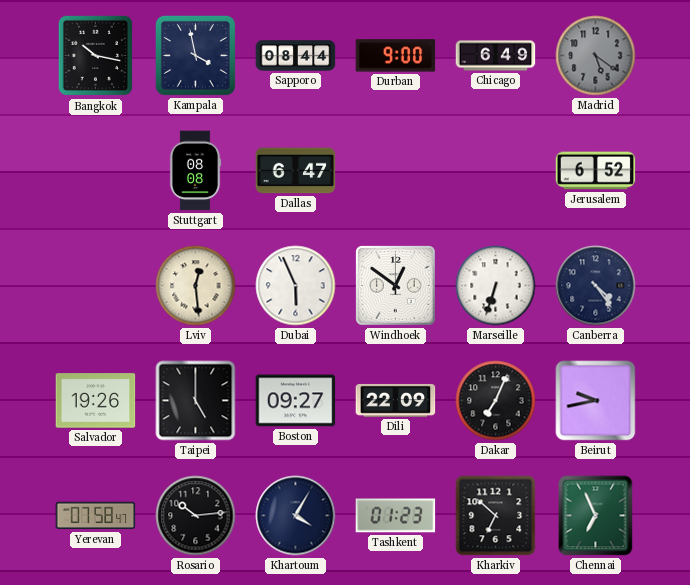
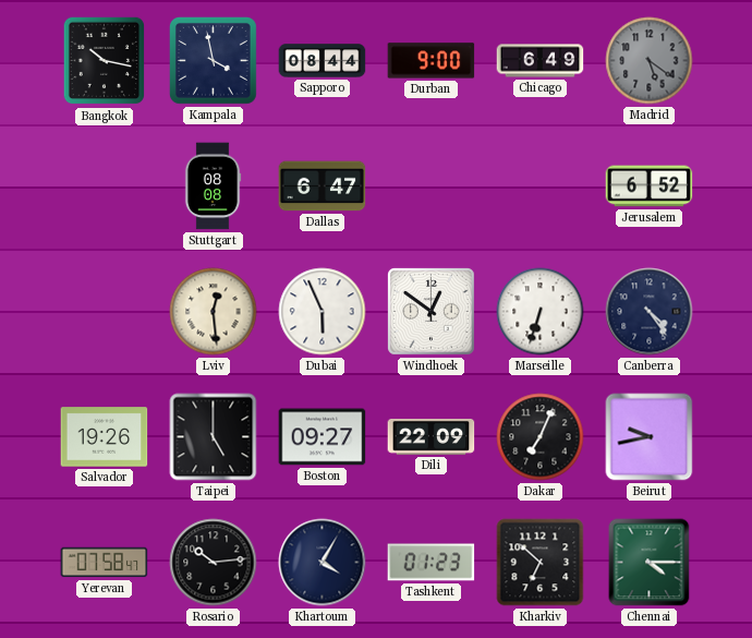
Chennai: 6:56 -> 4:15 (650, 563)
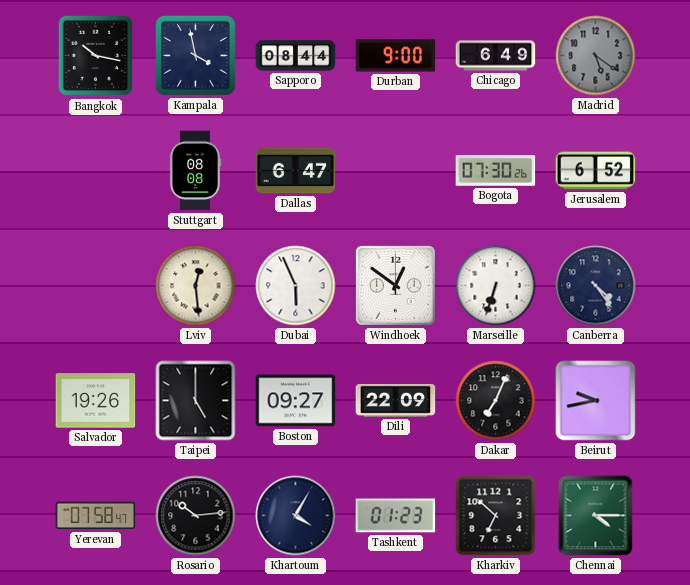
Bogota: none -> 07:30 (496, 171)
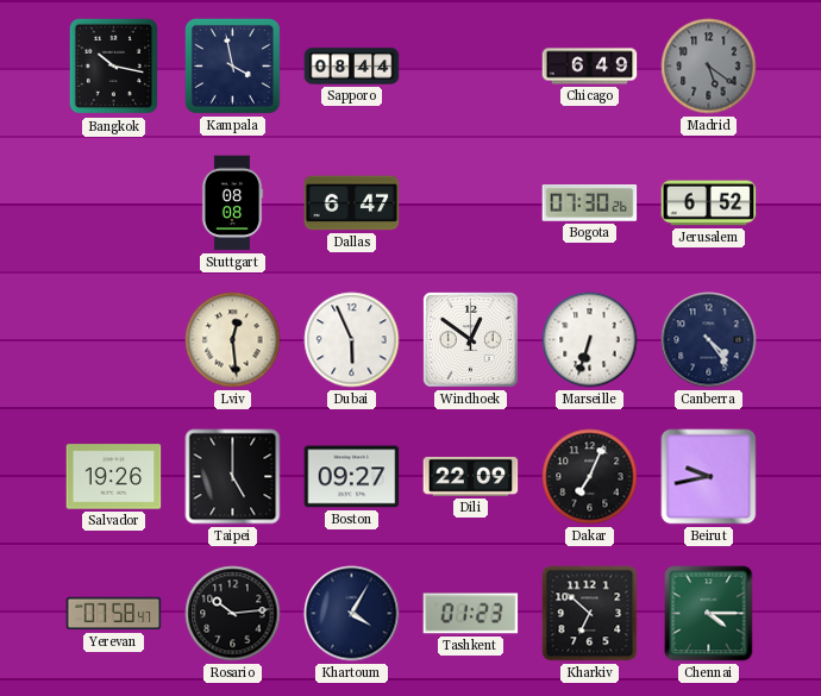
Durban: 9:00 -> none (396, 56)
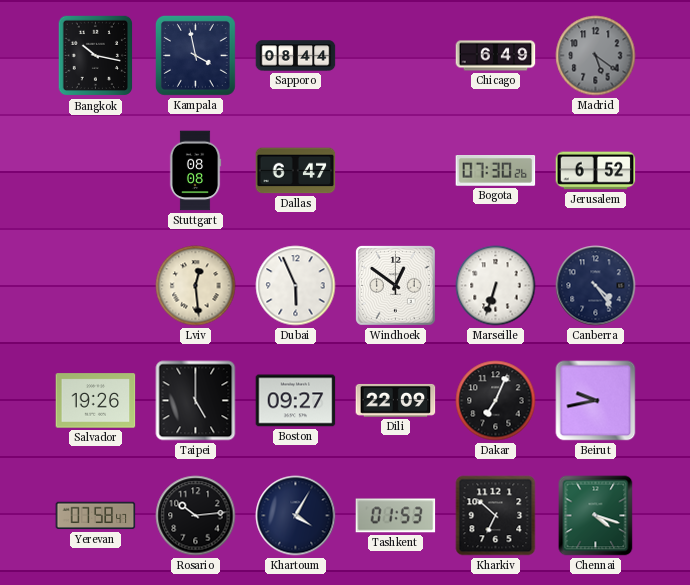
Tashkent: 01:23 -> 01:53 (396, 516)
Chennai: 4:15 -> 4:18 (596, 516)
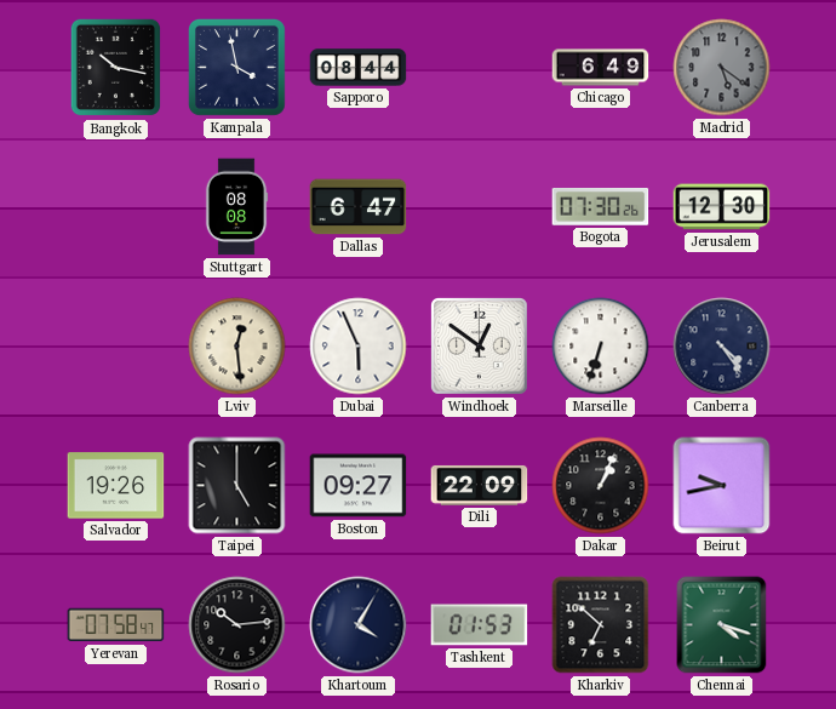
Jerusalem: 6:52 -> 12:30 (722, 207)
Dakar: 7:04 -> 1:04 (601, 486)
